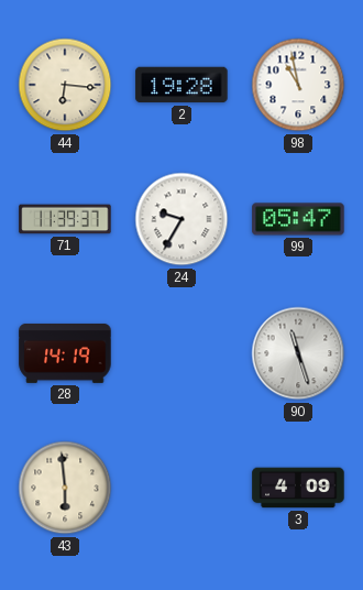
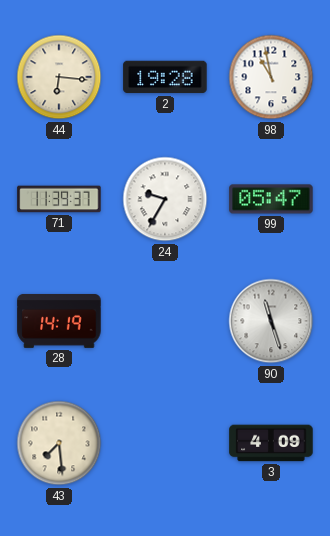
43: 5:59 -> 7:29 (59, 443)
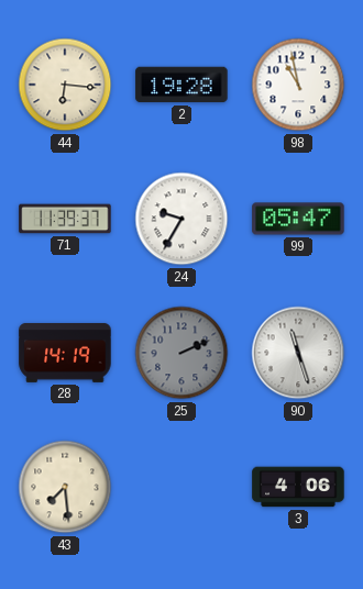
25: none -> 2:11 (182, 353)
3: 4:09 -> 4:06 (298, 487)
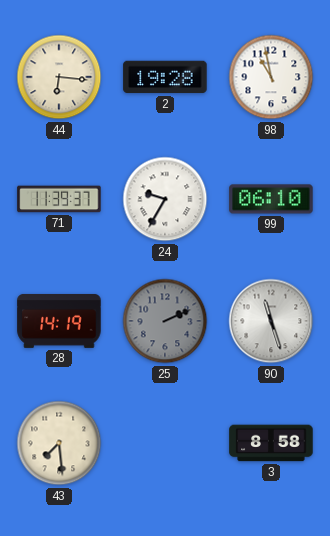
99: 05:47 -> 06:10 (271, 199)
3: 4:06 -> 8:58 (271, 443)
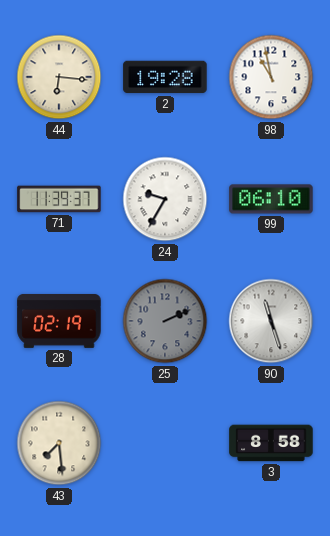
28: 14:19 -> 02:19 (59, 321)
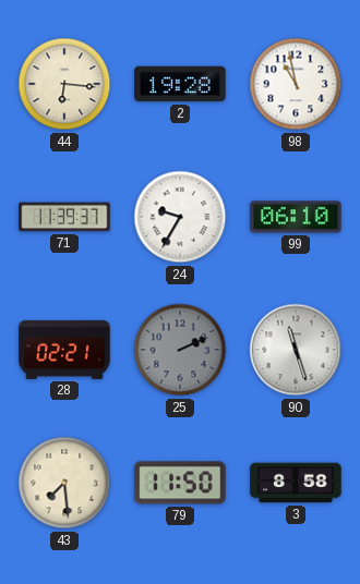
28: 02:19 -> 02:21 (64, 350)
79: none -> 11:50 (180, 483)
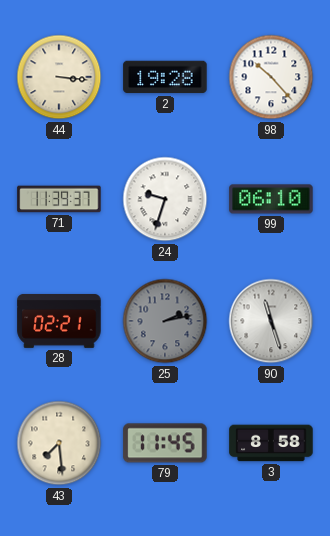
44: 6:16 -> 3:16 (59, 77)
98: 10:58 -> 10:23 (271, 77)
24: 9:35 -> 9:33 (165, 199)
25: 2:11 -> 2:13 (165, 321)
79: 11:50 -> 11:45 (165, 443)
